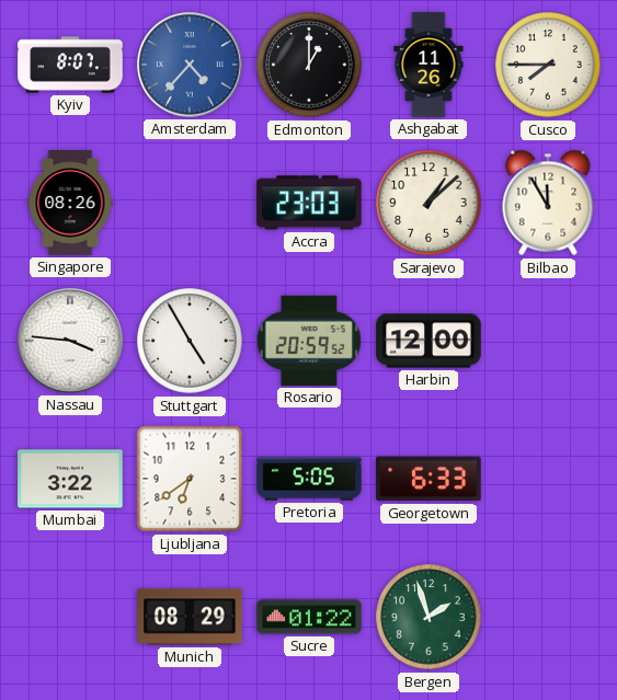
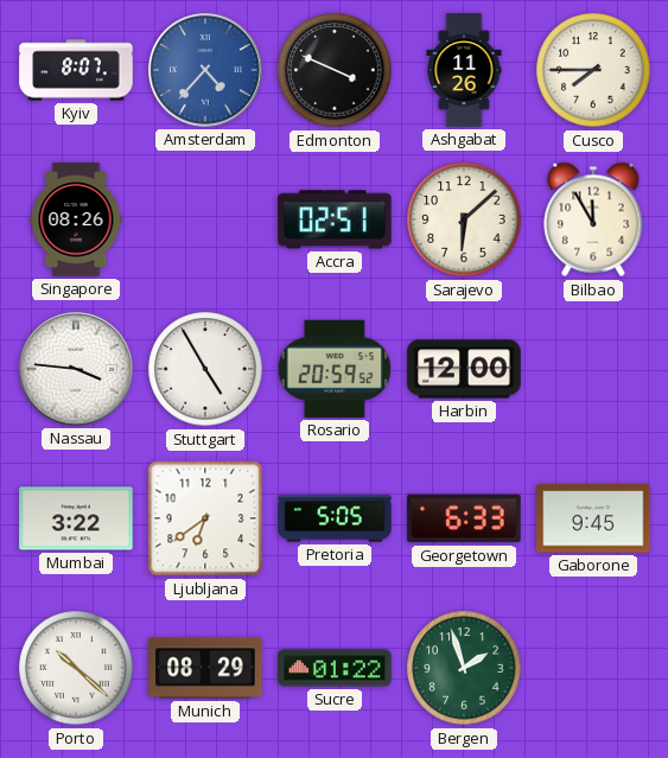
Edmonton: 1:00 -> 3:49 (335, 70)
Accra: 23:03 -> 02:51 (335, 219)
Sarajevo: 1:08 -> 6:08 (464, 219)
Gaborone: none -> 9:45 (593, 518)
Porto: none -> 10:22 (76, 668)
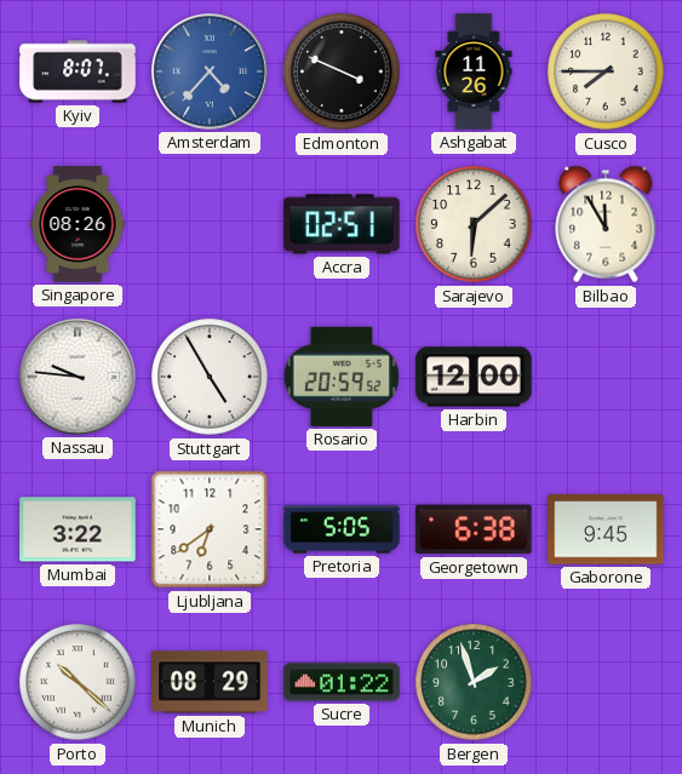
Nassau: 3:46 -> 9:46 (78, 377)
Georgetown: 6:33 -> 6:38 (474, 529)
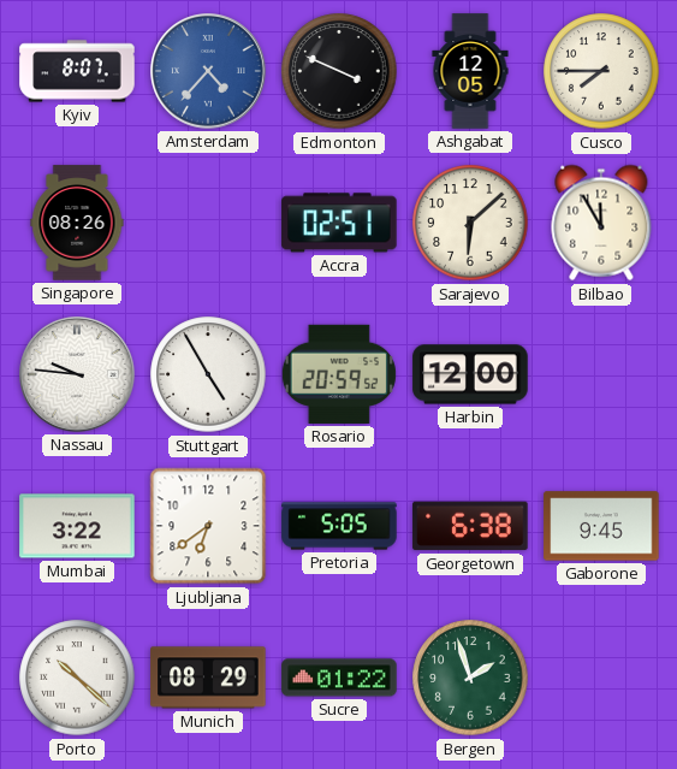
Ashgabat: 11:26 -> 12:05 (470, 71)
